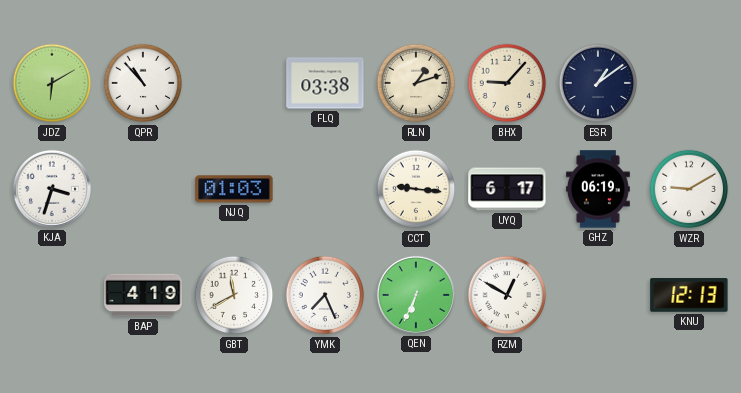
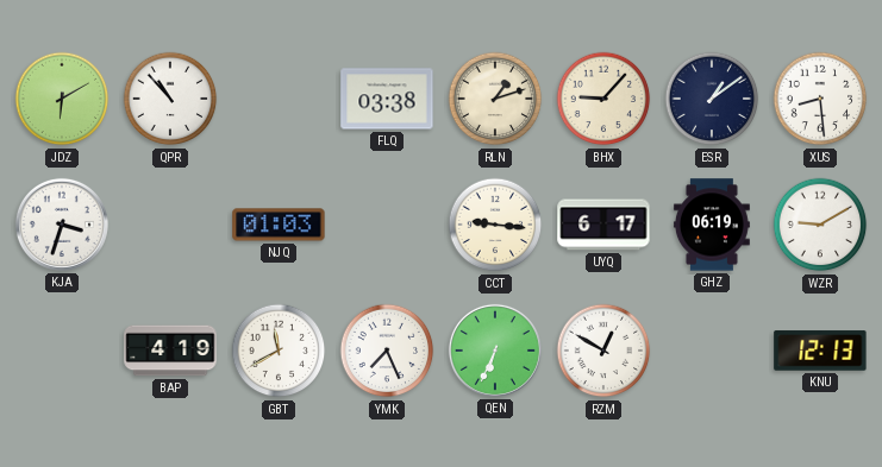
XUS: none -> 8:29 (820, 99)
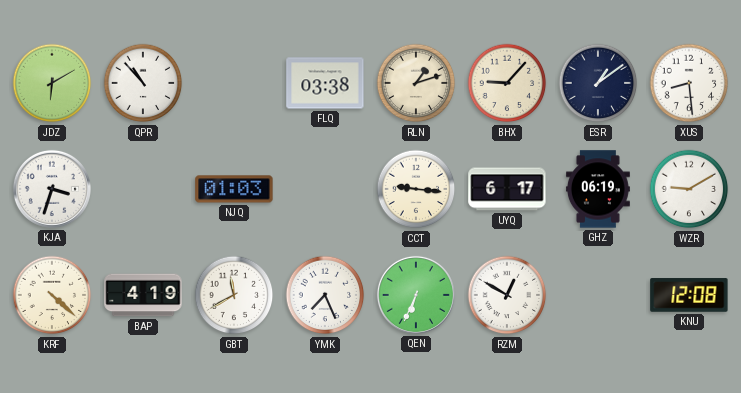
KRF: none -> 4:22 (52, 295)
KNU: 12:13 -> 12:08 (689, 295)
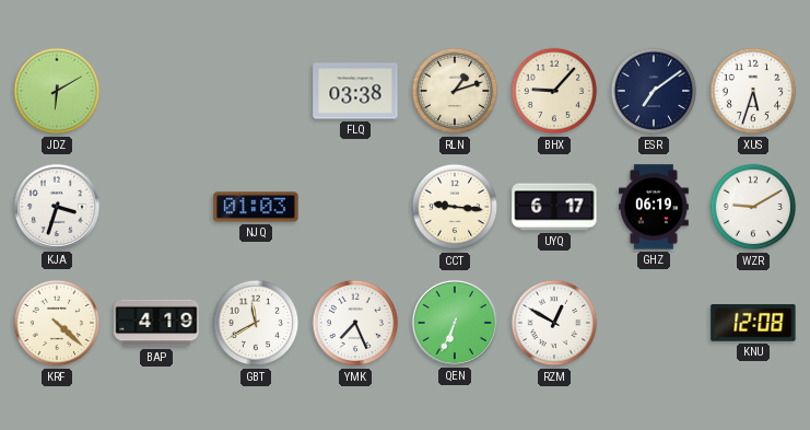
QPR: 10:53 -> none (143, 83)
ESR: 1:09 -> 7:09 (654, 91)
XUS: 8:29 -> 5:33 (753, 91)
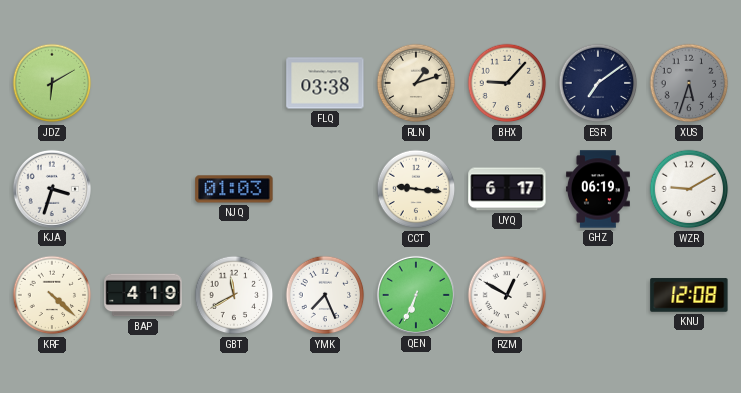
XUS dial: white -> grey (689, 83)
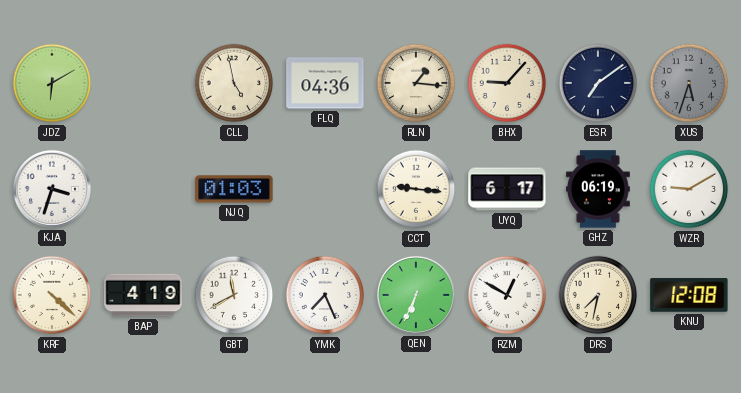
CLL: none -> 4:58 (234, 83)
FLQ: 03:38 -> 04:36 (325, 83)
RLN: 1:12 -> 1:16 (416, 83)
DRS: none -> 7:32 (598, 295)
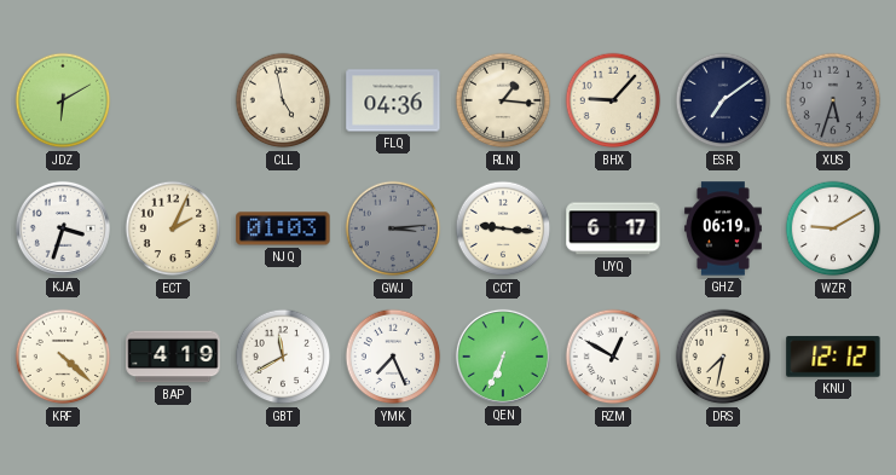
ECT: none -> 2:04 (173, 228)
GWJ: none -> 3:14 (393, 228)
KNU: 12:08 -> 12:12 (833, 357)
